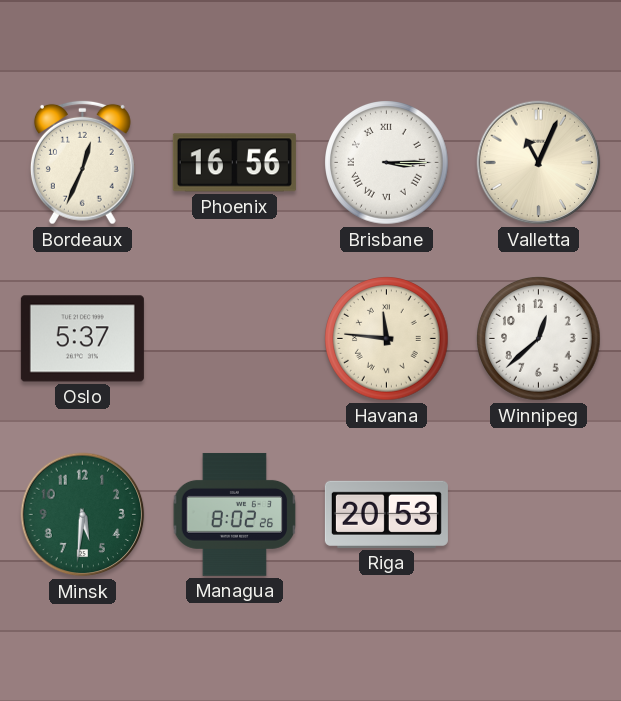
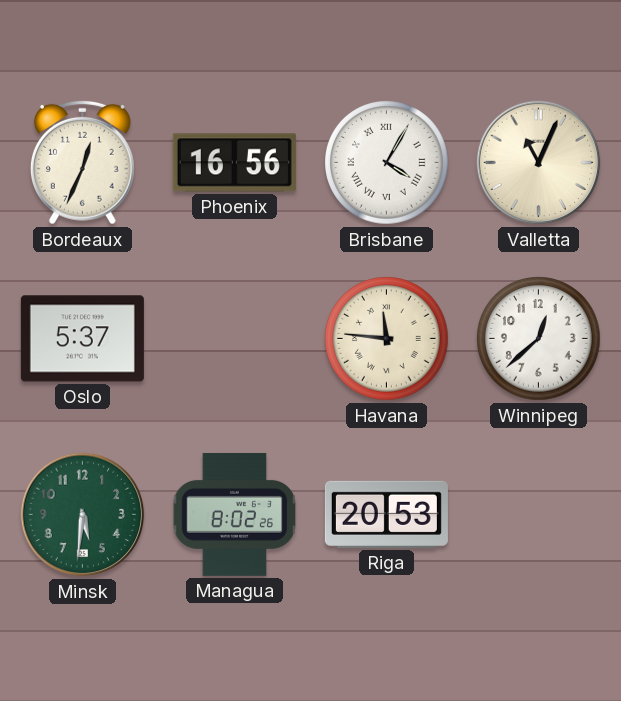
Brisbane: 3:15 -> 4:05 (387, 163)
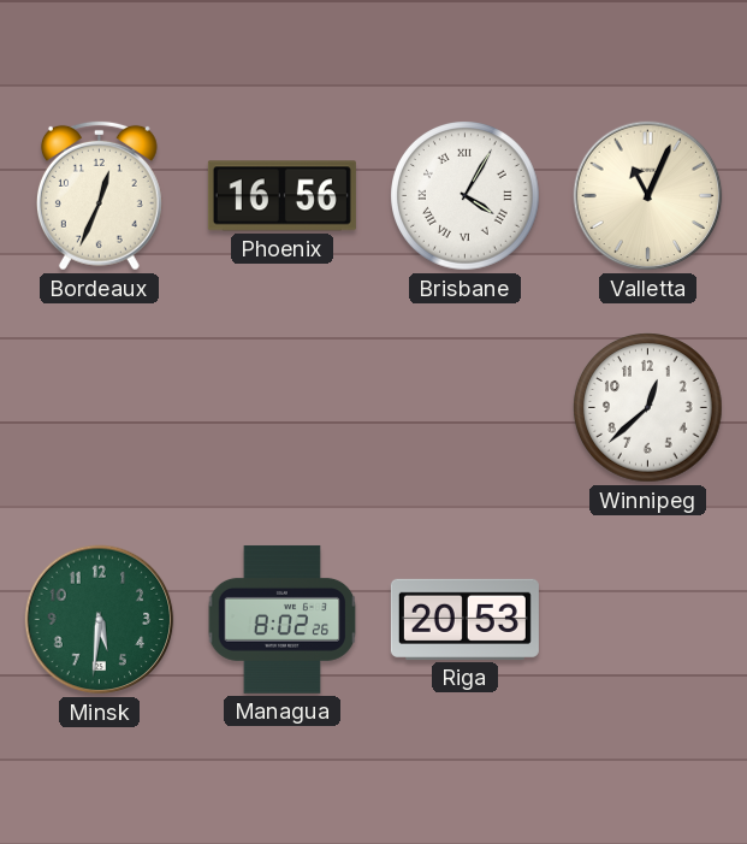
Oslo: 5:37 -> none (82, 339)
Havana: 11:46 -> none (387, 339)
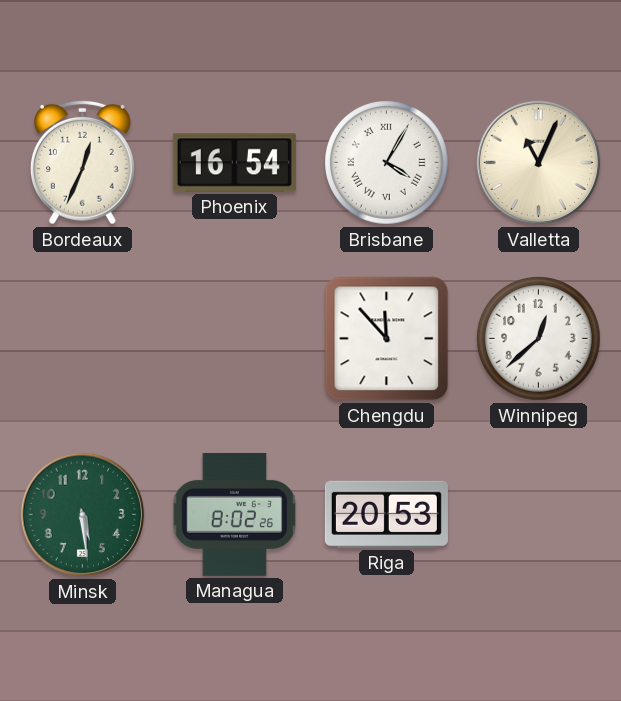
Phoenix: 16:56 -> 16:54 (234, 163)
Chengdu: none -> 11:53 (387, 339)
Minsk: 5:31 -> 5:29 (83, 515)
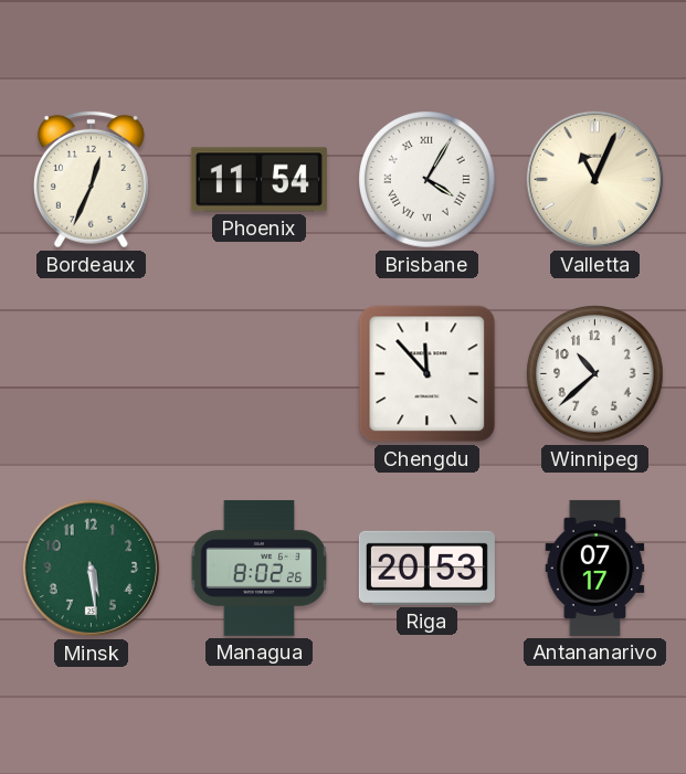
Phoenix: 16:54 -> 11:54 (258, 180)
Winnipeg: 12:38 -> 10:38 (595, 374)
Antananarivo: none -> 07:17 (595, 568)
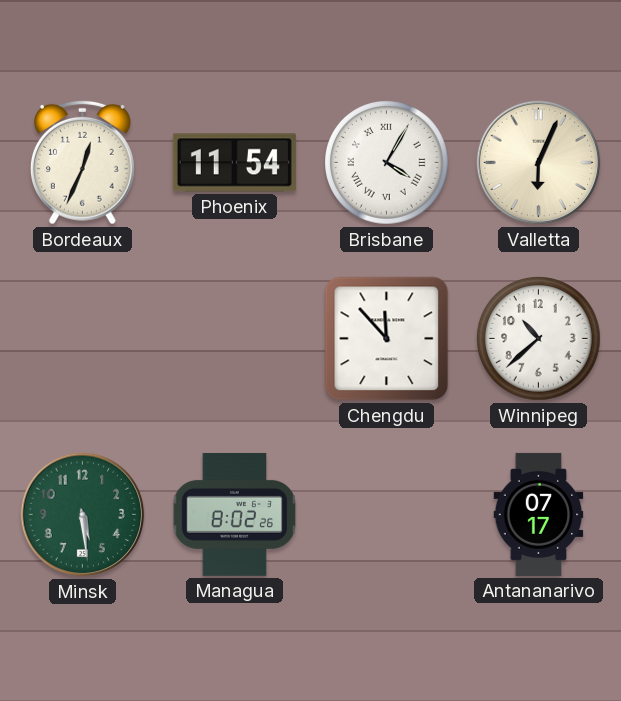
Valletta: 11:04 -> 6:04 (539, 163)
Riga: 20:53 -> none (426, 568)
